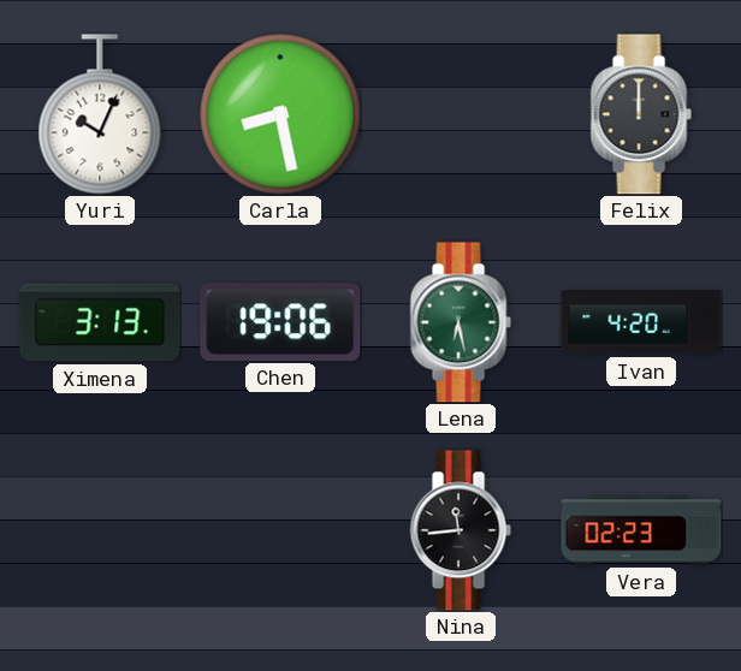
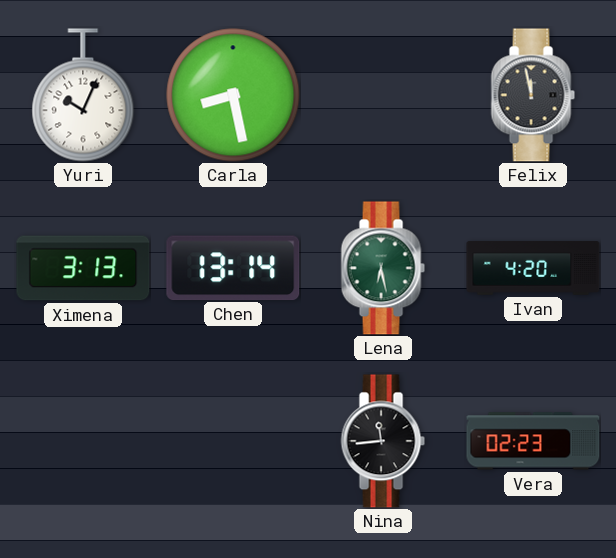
Felix: 12:00 -> 11:58 (533, 95)
Chen: 19:06 -> 13:14 (233, 268)
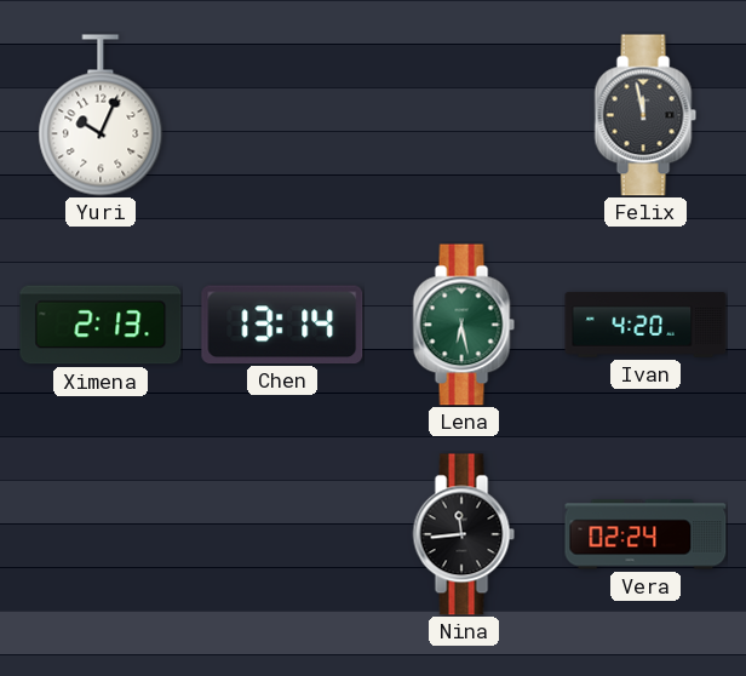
Carla: 8:28 -> none (233, 95)
Ximena: 3:13 -> 2:13 (101, 325)
Vera: 02:23 -> 02:24 (645, 534)
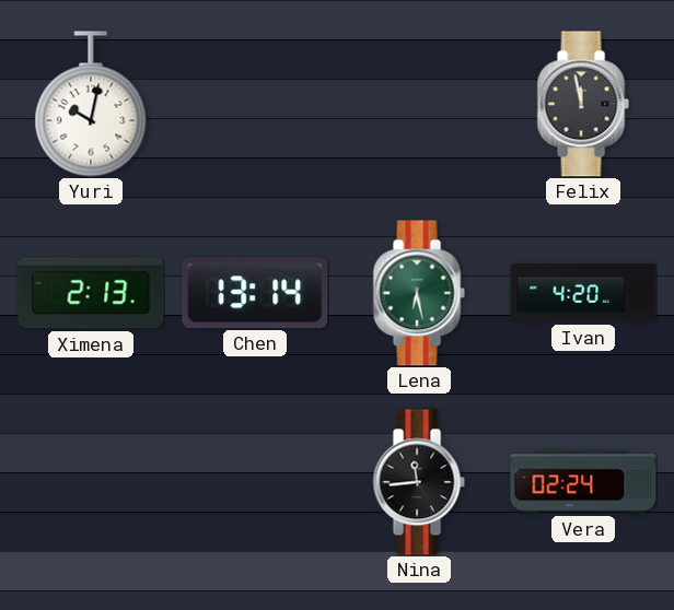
Yuri: 10:04 -> 10:02 (91, 104)
